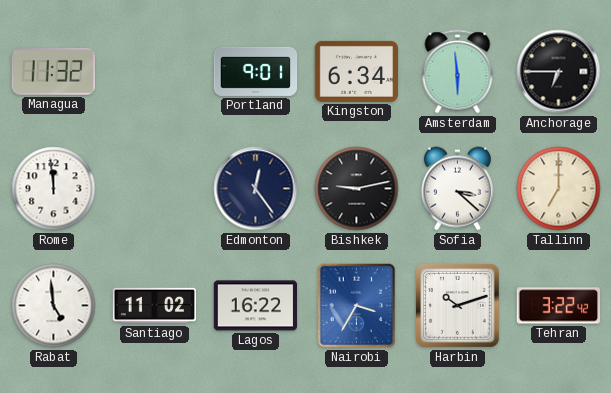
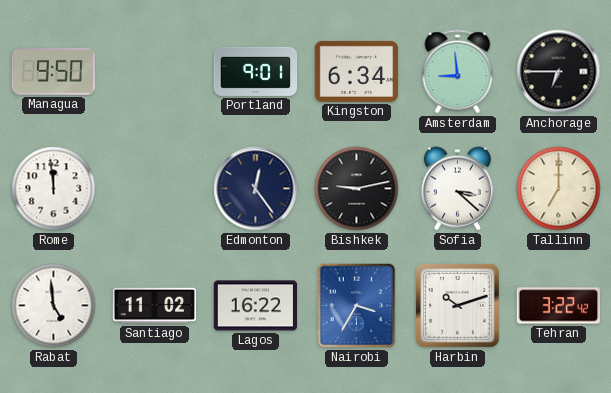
Managua: 11:32 -> 9:50 (53, 72)
Amsterdam: 5:59 -> 8:59 (458, 72)
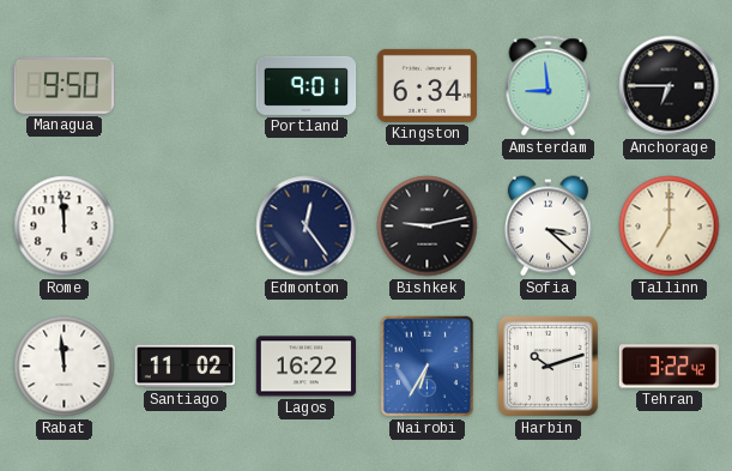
Rabat: 4:59 -> 11:59 (65, 367)
Nairobi: 3:35 -> 6:35 (428, 367)
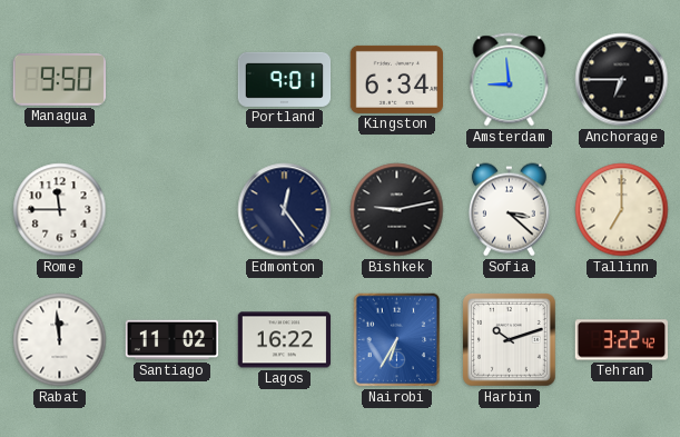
Rome: 11:59 -> 11:45 (60, 210)
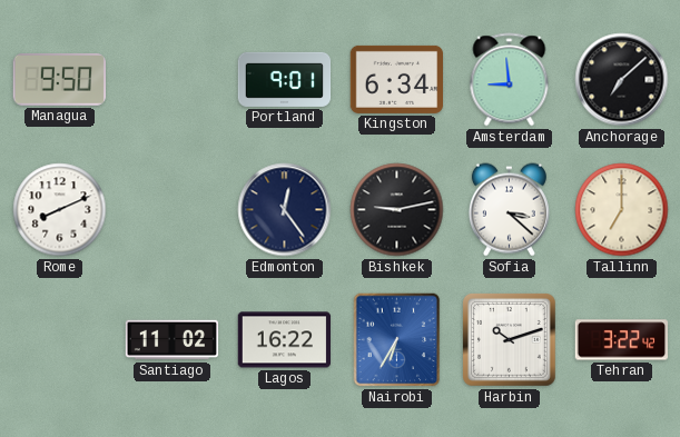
Anchorage: 6:45 -> 7:08 (622, 80)
Rome: 11:45 -> 8:11 (60, 210)
Rabat: 11:59 -> none (60, 340)
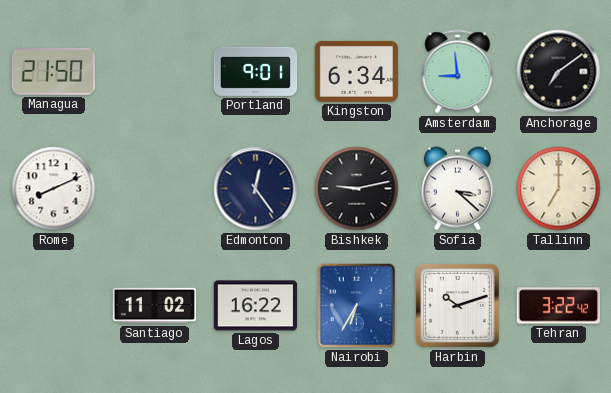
Managua: 9:50 -> 21:50 (53, 72)
Anchorage: 7:08 -> 7:09 (559, 72)
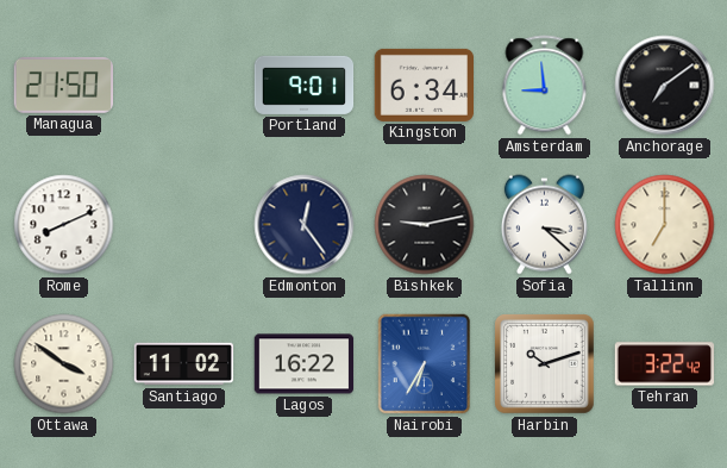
Ottawa: none -> 3:51 (64, 364)
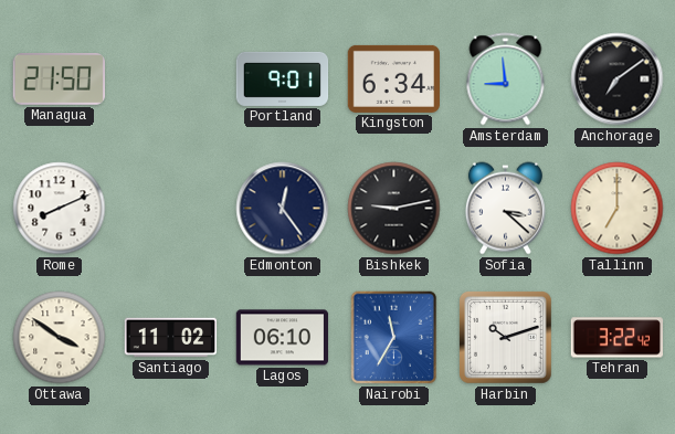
Lagos: 16:22 -> 06:10 (283, 338)
Nairobi: 6:35 -> 11:35 (394, 338)
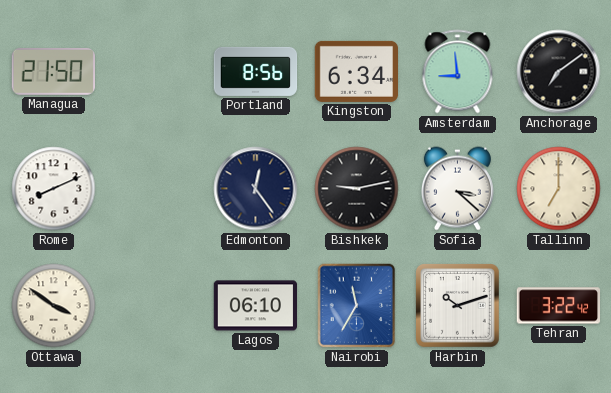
Portland: 9:01 -> 8:56 (256, 71)
Santiago: 11:02 -> none (171, 338)
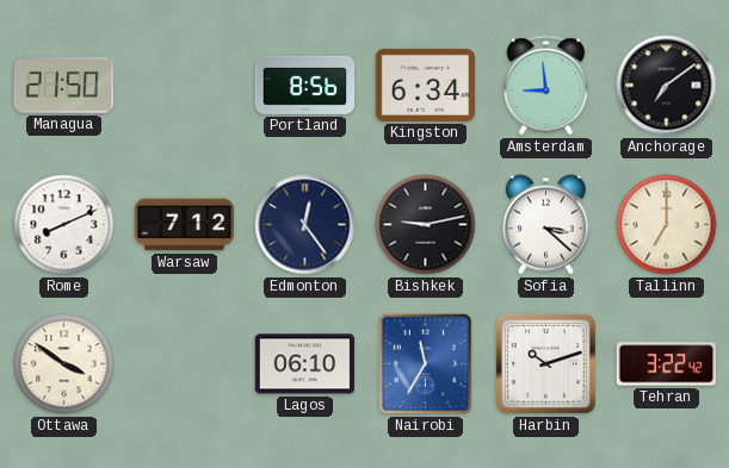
Warsaw: none -> 7:12 (185, 225)
